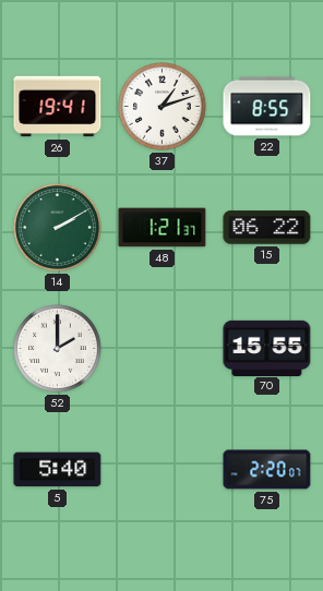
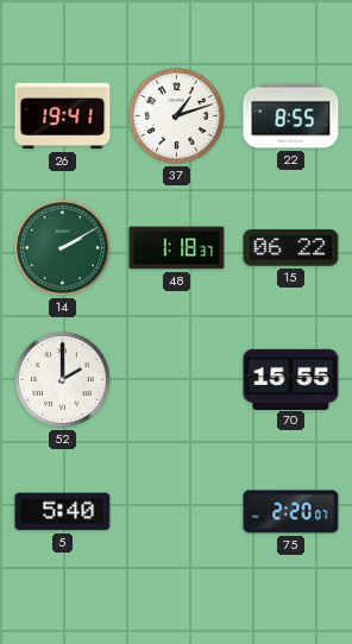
48: 1:21 -> 1:18 (177, 248)
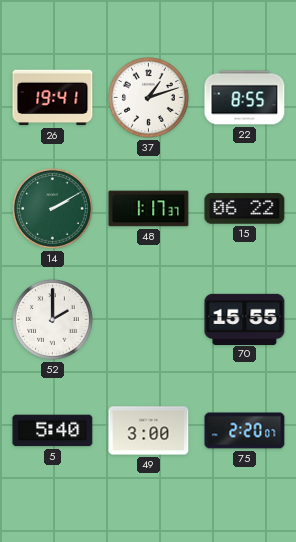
48: 1:18 -> 1:17 (149, 209)
49: none -> 3:00 (149, 431)
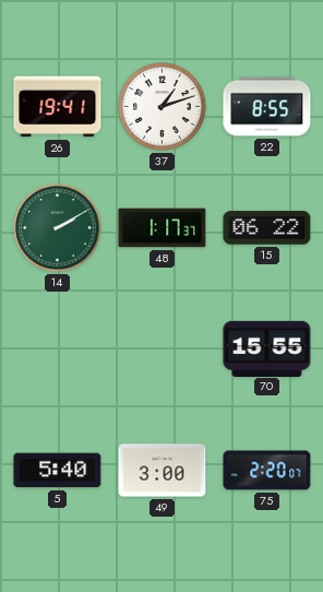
52: 2:00 -> none (53, 320)
